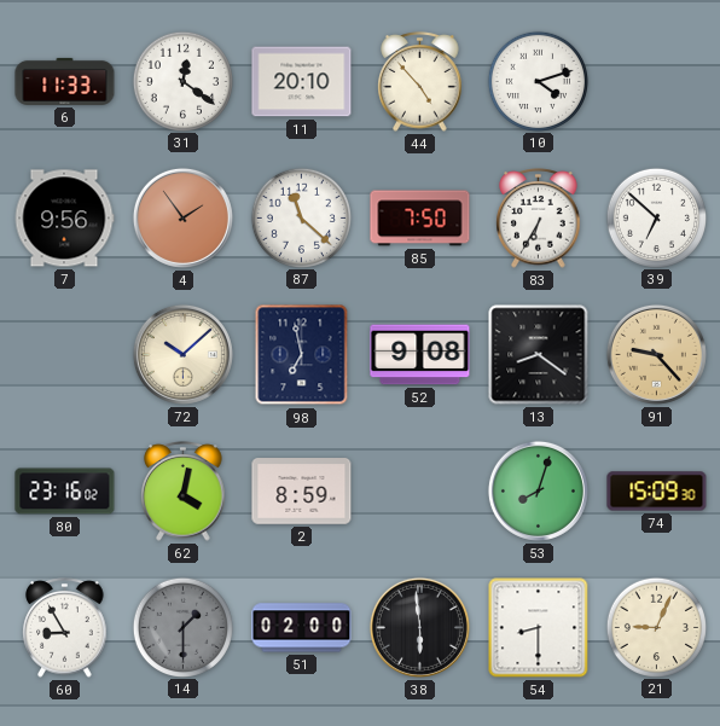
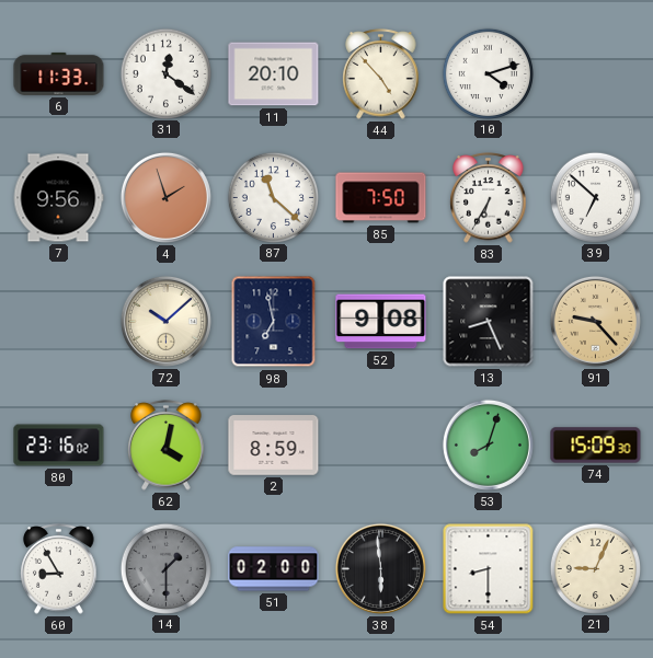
4: 1:54 -> 1:57 (165, 197)
13: 8:21 -> 8:26 (489, 322)
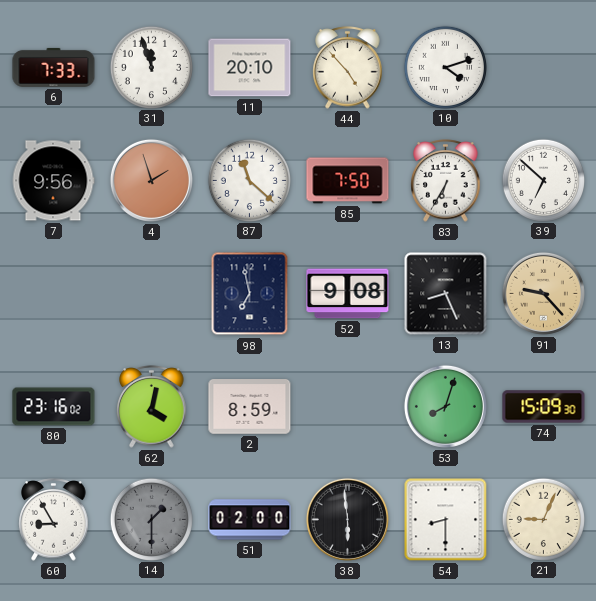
6: 11:33 -> 7:33 (54, 67)
31: 12:21 -> 11:57 (151, 67)
72: 10:08 -> none (165, 321)
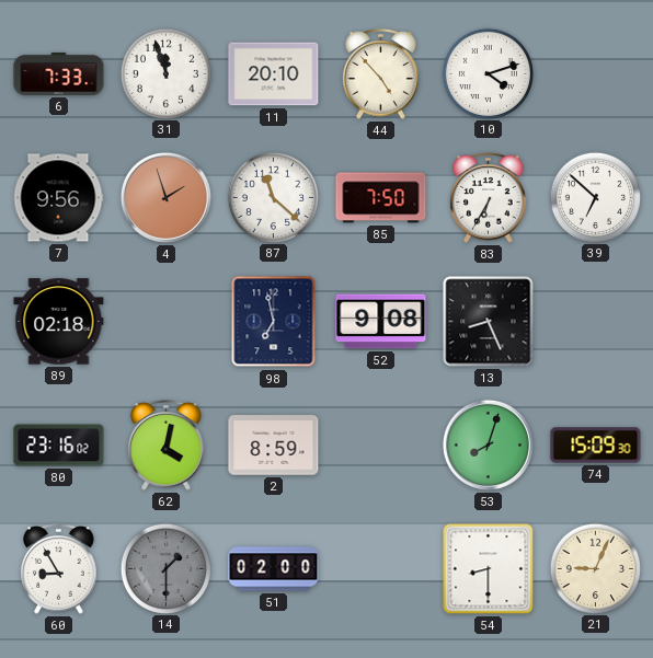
89: none -> 02:18 (59, 322)
91: 9:23 -> none (543, 293)
38: 5:59 -> none (347, 519)
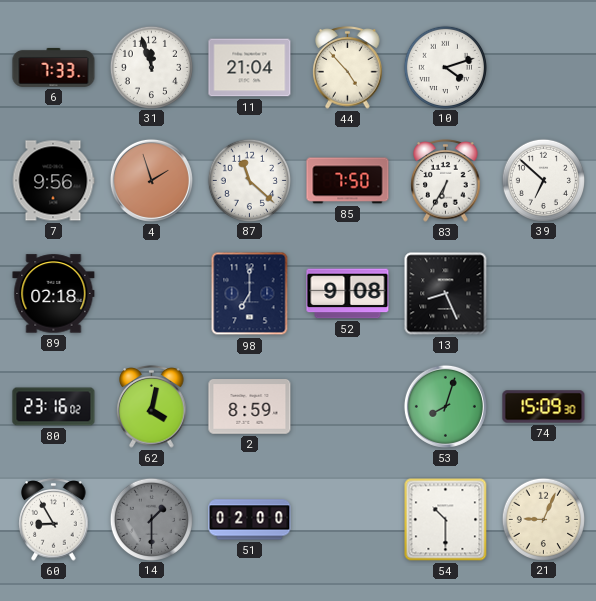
11: 20:10 -> 21:04 (250, 68)
98: 6:58 -> 7:00 (250, 294)
54: 8:30 -> 10:30 (446, 520)
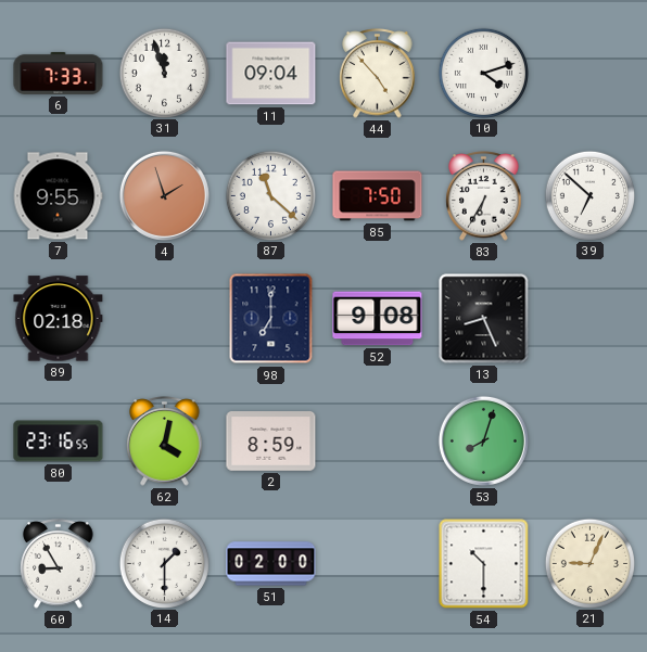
11: 21:04 -> 09:04 (271, 74)
7: 9:56 -> 9:55 (58, 196)
80: 23:16:02 -> 23:16:55 (59, 442)
74: 15:09 -> none (544, 407)
14 dial: grey -> white (164, 563)
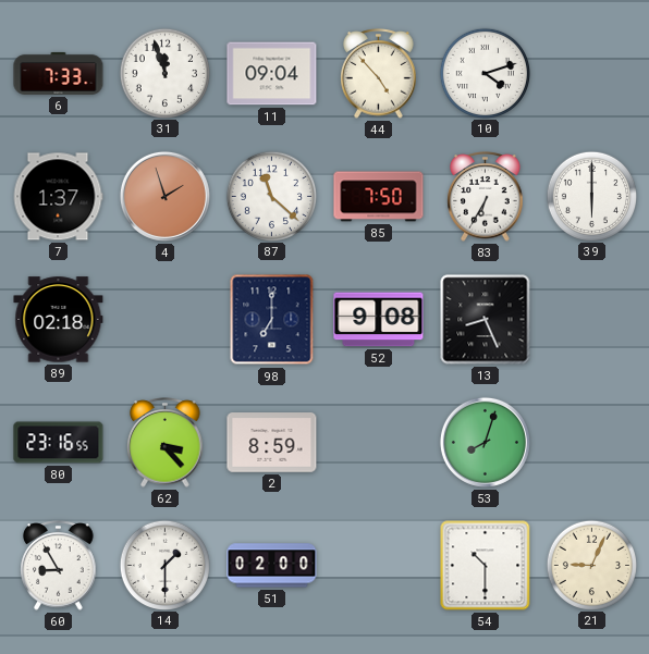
7: 9:55 -> 1:37 (58, 197)
39: 6:52 -> 6:00 (591, 196)
62: 4:02 -> 3:23 (166, 443)
